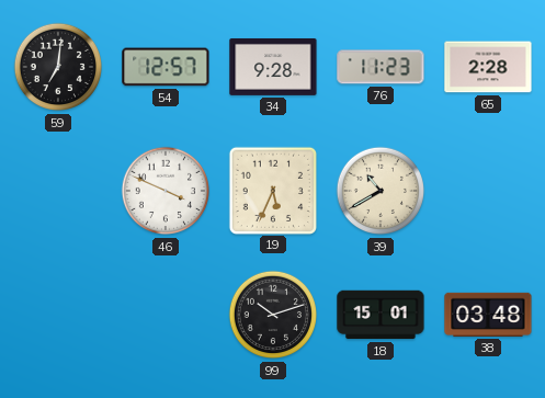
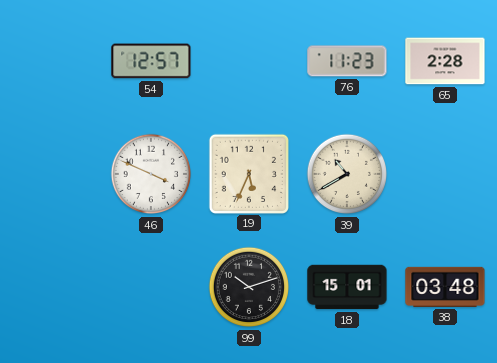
59: 7:01 -> none (58, 67)
34: 9:28 -> none (273, 67)
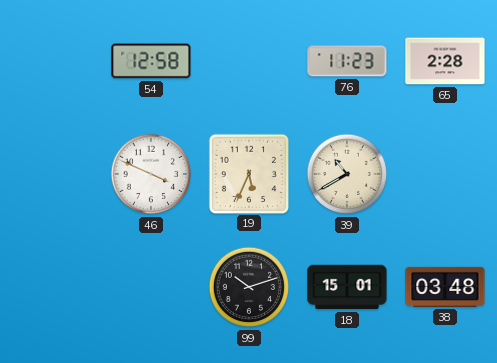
54: 12:57 -> 12:58 (151, 61)
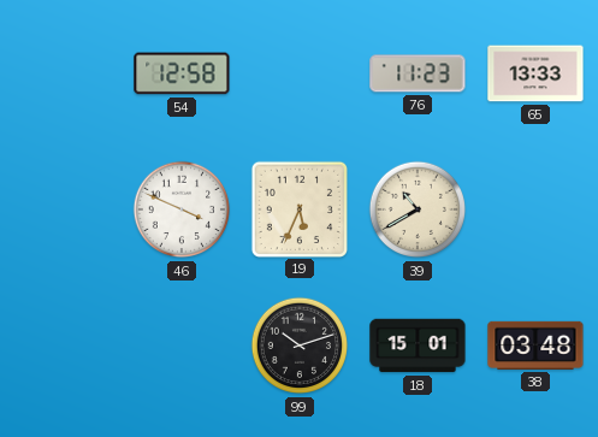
65: 2:28 -> 13:33 (535, 73)
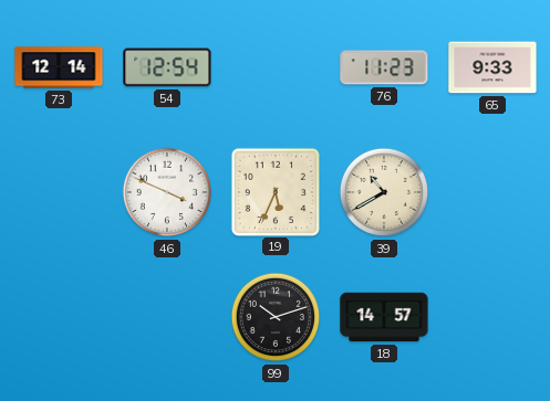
73: none -> 12:14 (59, 67)
54: 12:58 -> 12:54 (167, 67)
65: 13:33 -> 9:33 (492, 67)
18: 15:01 -> 14:57 (384, 317)
38: 03:48 -> none (535, 346)
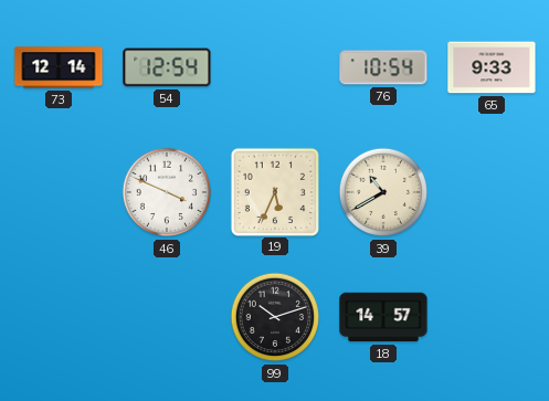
76: 11:23 -> 10:54 (383, 67)
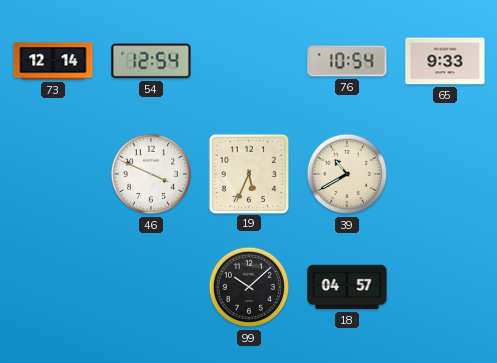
99: 10:12 -> 10:08 (249, 287)
18: 14:57 -> 04:57 (347, 287)
